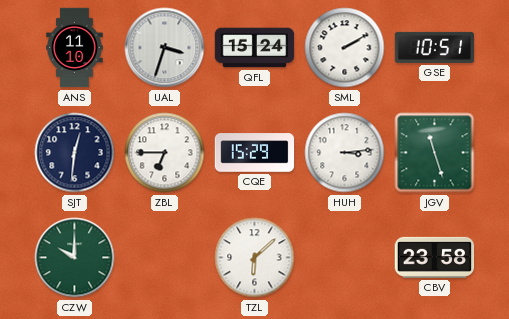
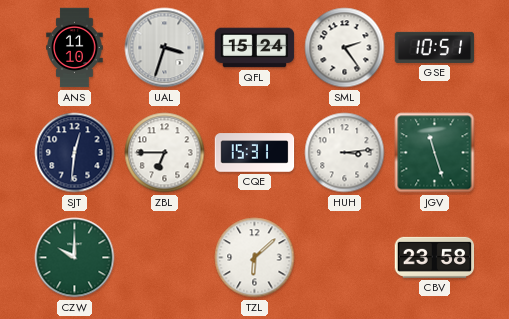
SML: 2:10 -> 2:24 (345, 48)
CQE: 15:29 -> 15:31 (255, 153)
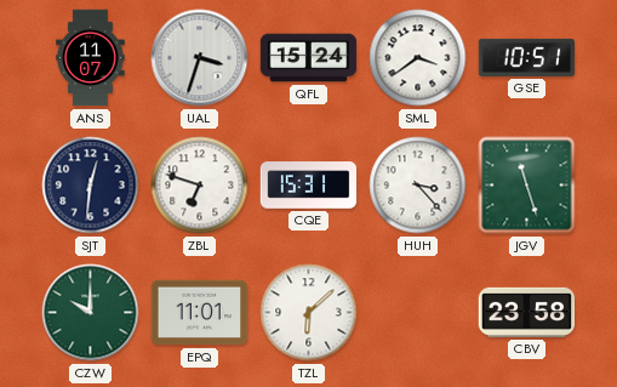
ANS: 11:10 -> 11:07 (91, 58)
SML: 2:24 -> 3:39 (418, 58)
ZBL: 6:45 -> 6:48 (200, 186)
HUH: 3:14 -> 3:23 (418, 186)
EPQ: none -> 11:01 (200, 313)
